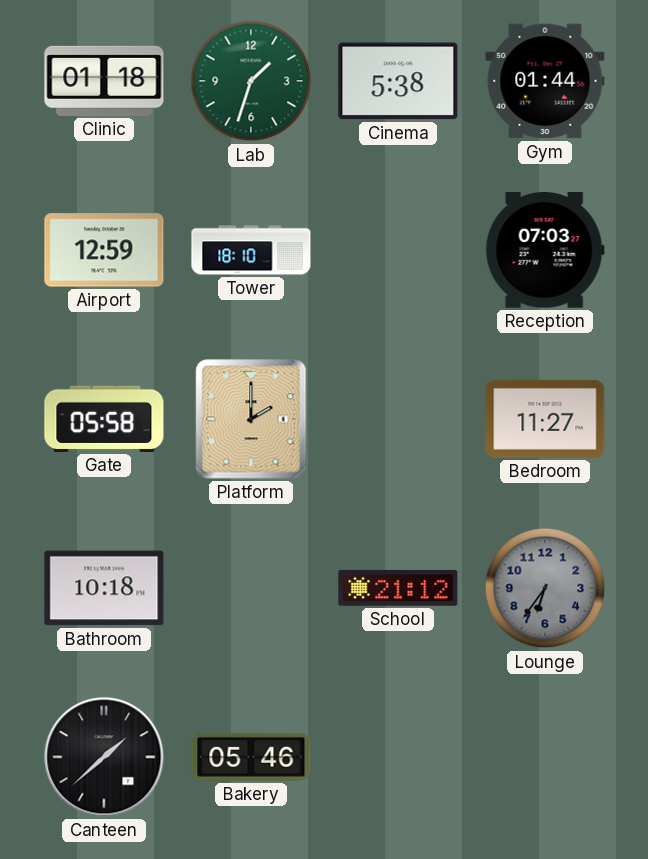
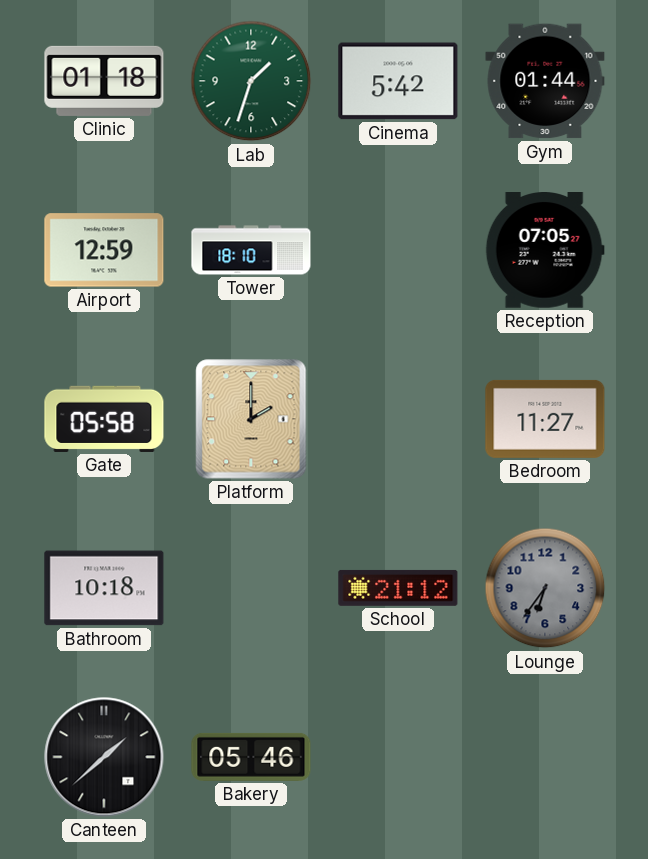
Cinema: 5:38 -> 5:42 (398, 81)
Reception: 07:03 -> 07:05 (545, 251)
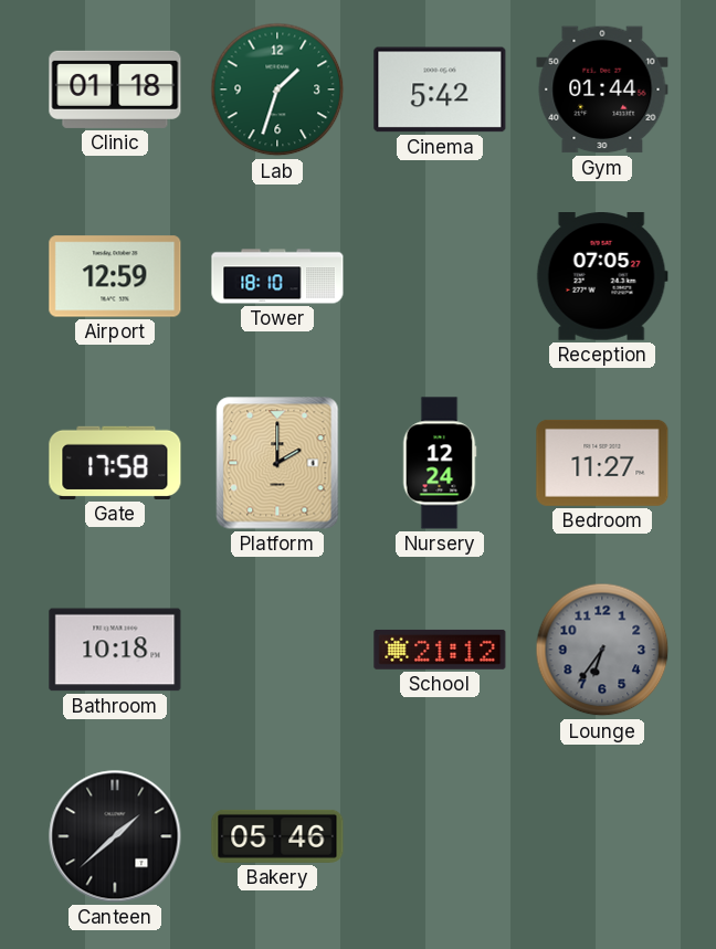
Gate: 05:58 -> 17:58 (115, 463)
Nursery: none -> 12:24 (440, 463)
